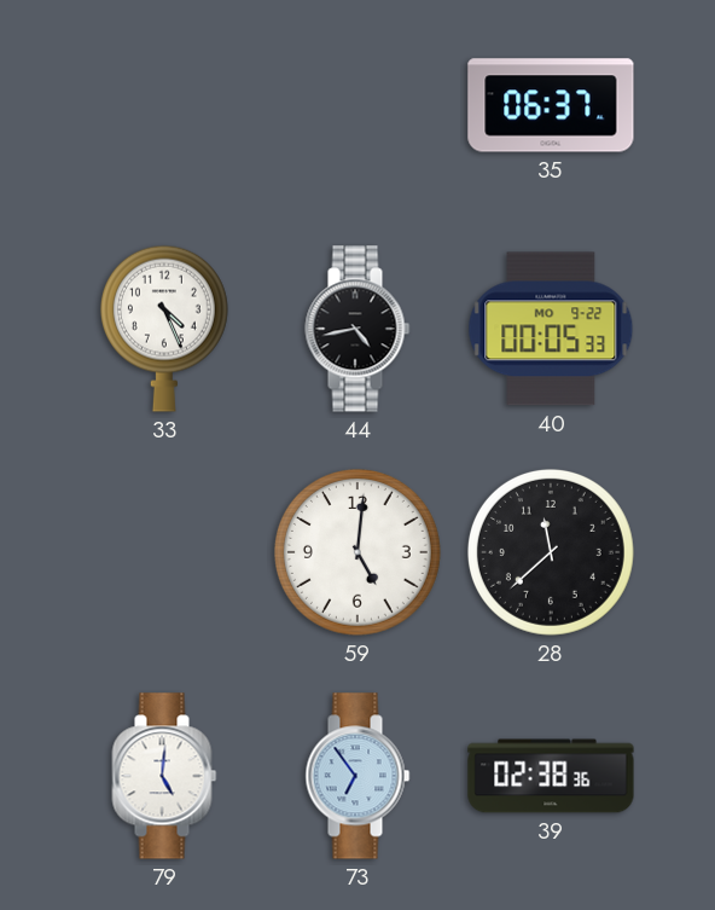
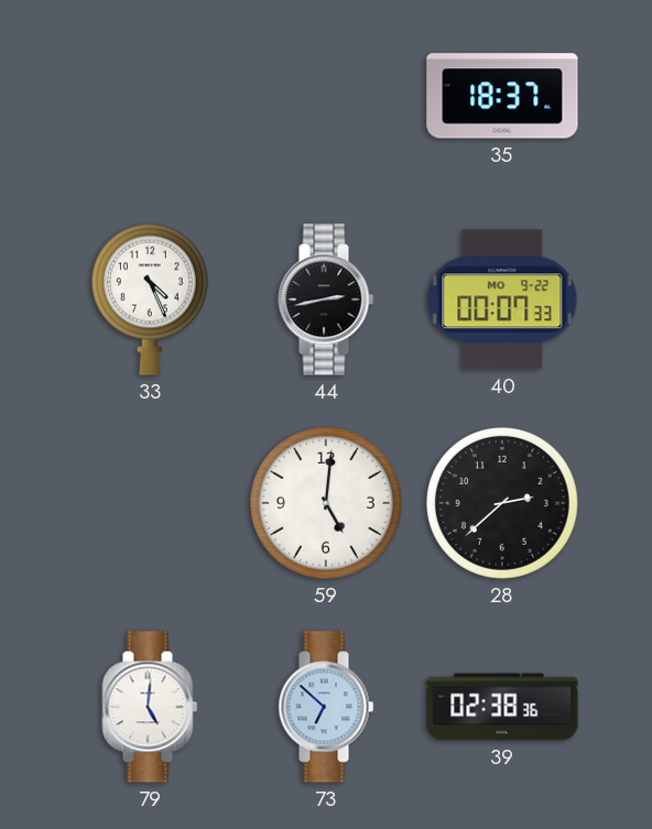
35: 06:37 -> 18:37 (502, 96)
44: 4:43 -> 2:43 (326, 299)
40: 00:05 -> 00:07 (502, 299)
28: 11:38 -> 2:38 (502, 503)
73: 6:54 -> 6:52 (326, 707)
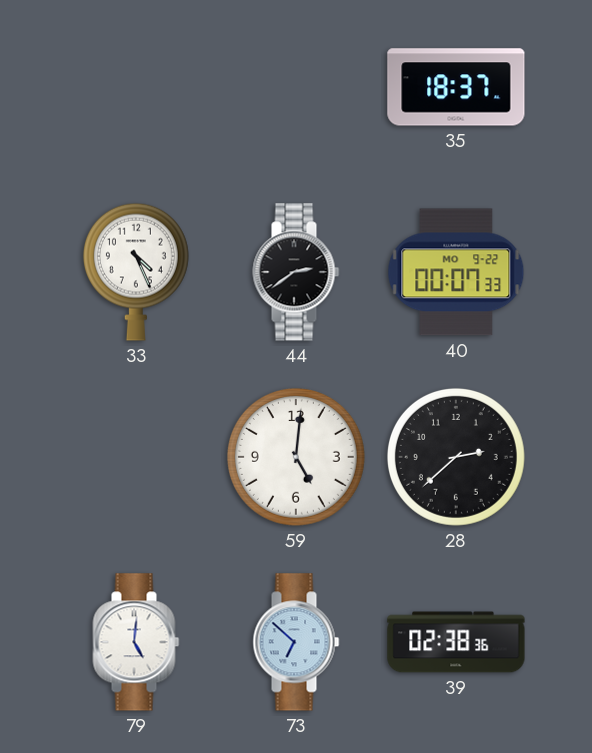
44: 2:43 -> 2:39 (296, 272)
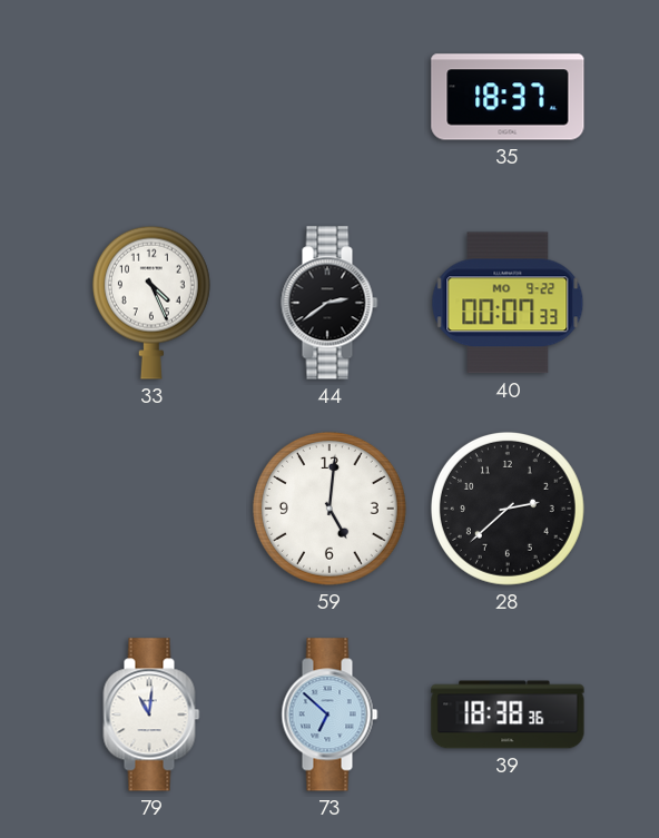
79: 5:01 -> 11:01 (151, 714)
39: 02:38 -> 18:38 (508, 714)
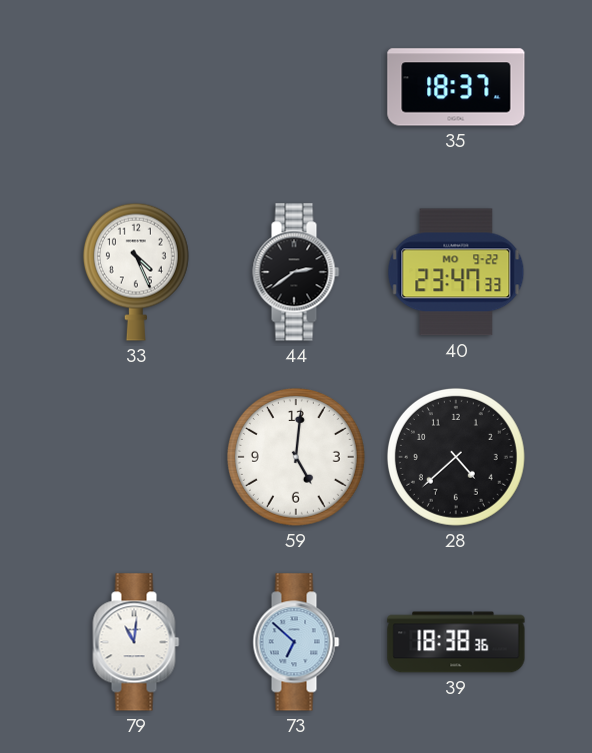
40: 00:07 -> 23:47 (456, 272)
28: 2:38 -> 4:38 (456, 457)
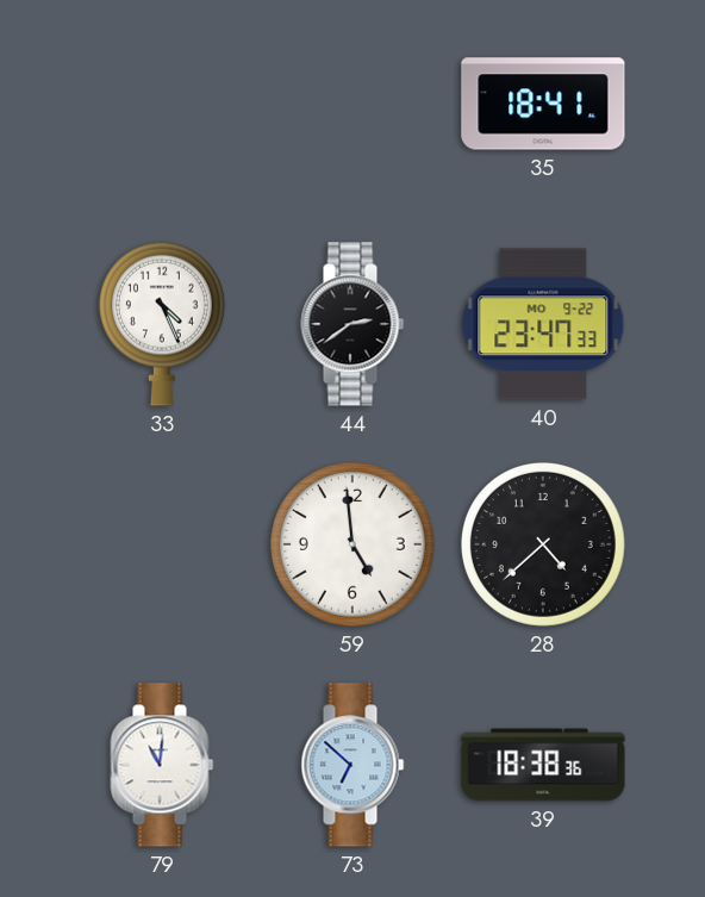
35: 18:37 -> 18:41 (543, 104)
59: 5:01 -> 4:59 (352, 544)
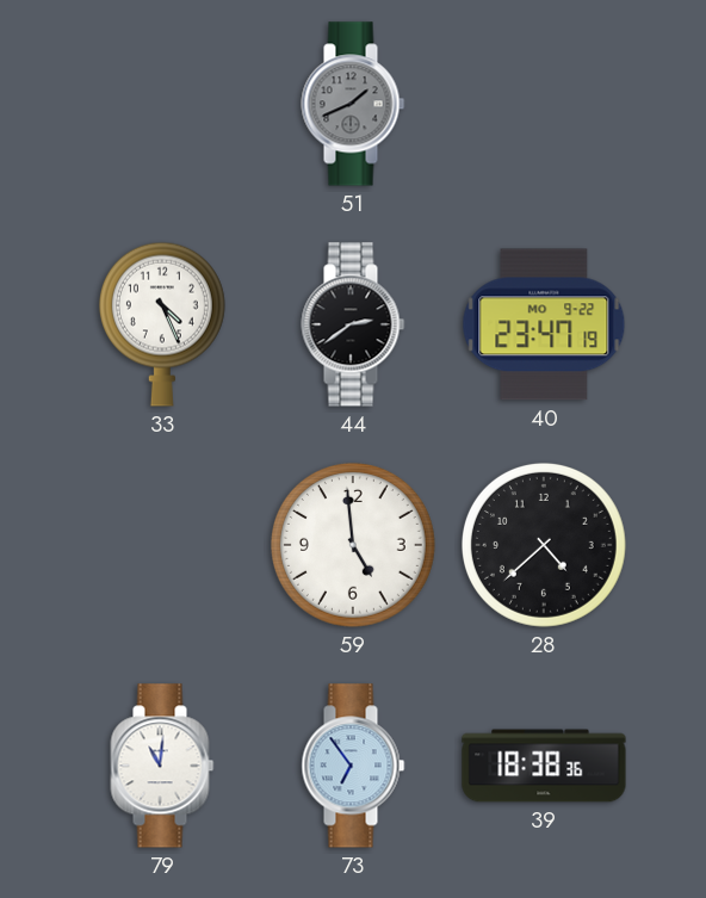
51: none -> 1:41 (353, 104)
35: 18:41 -> none (543, 104)
40: 23:47:33 -> 23:47:19 (544, 324)
73: 6:52 -> 6:54 (353, 766)
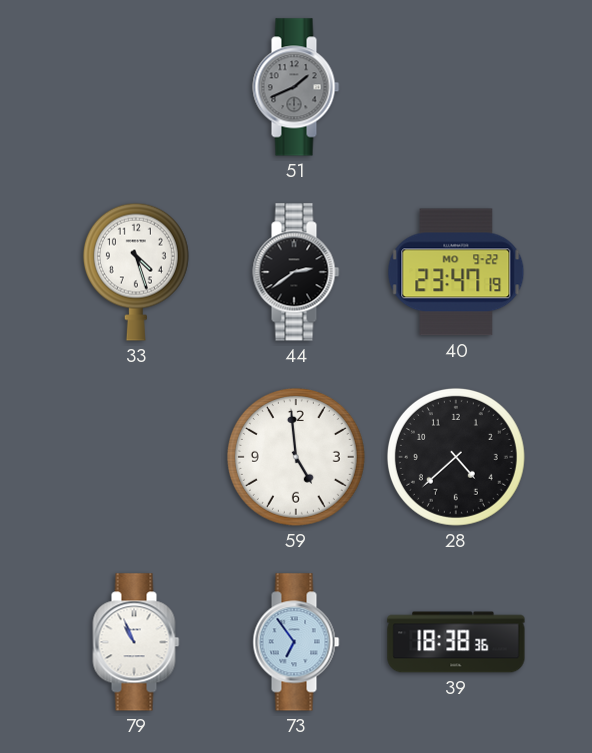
33: 4:26 -> 4:27 (136, 272)
79: 11:01 -> 10:56 (136, 642)
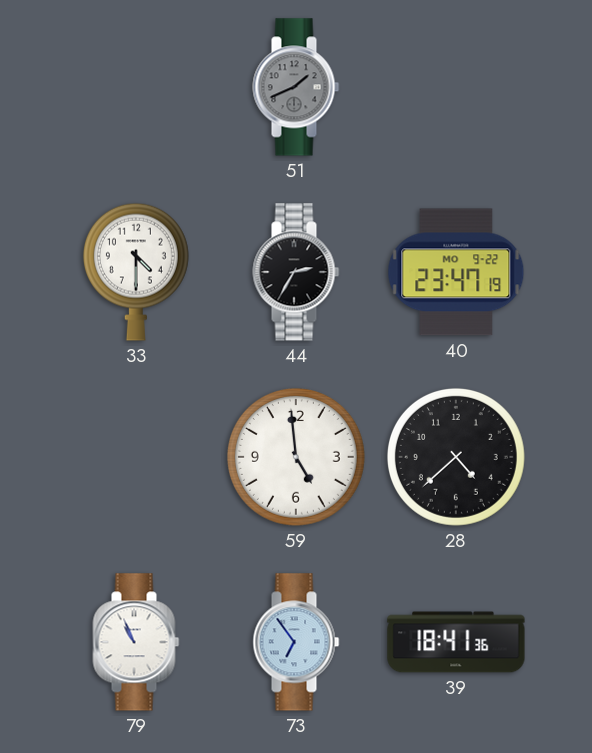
33: 4:27 -> 4:30 (136, 272)
44: 2:39 -> 2:35 (296, 272)
39: 18:38 -> 18:41 (456, 642)
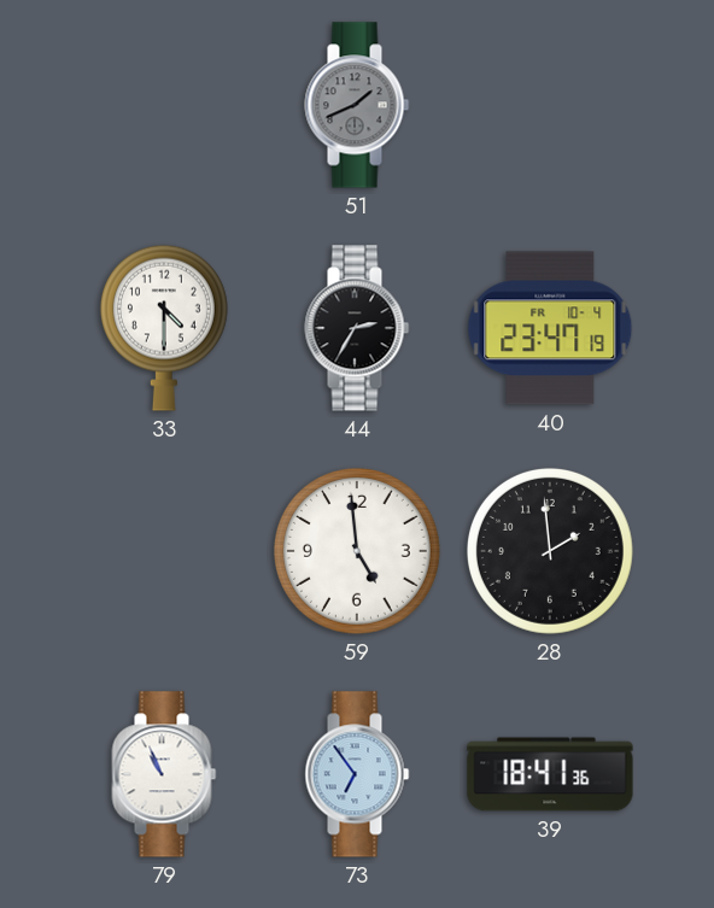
40 date: MO 9-22 -> FR 10-4 (550, 328)
28: 4:38 -> 1:59 (550, 551)
